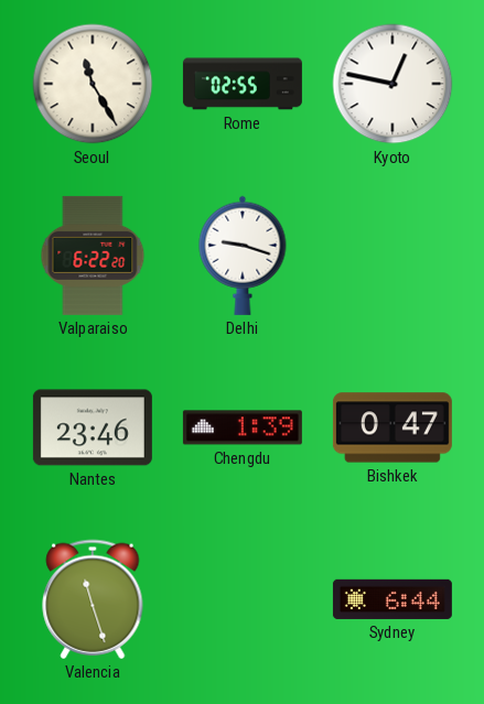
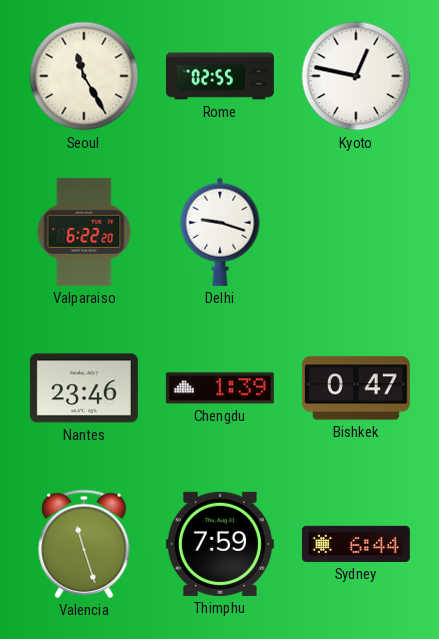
Thimphu: none -> 7:59 (220, 544)
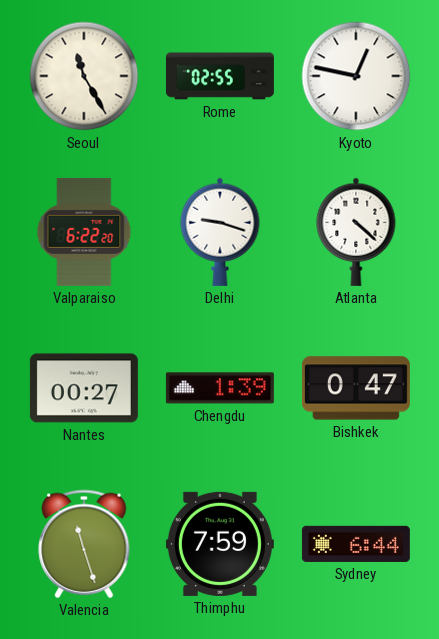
Atlanta: none -> 4:22 (356, 232)
Nantes: 23:46 -> 00:27 (84, 388)
